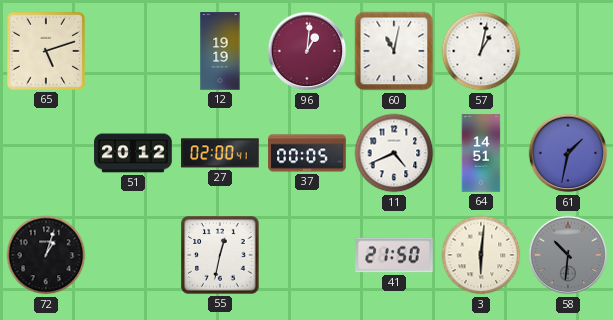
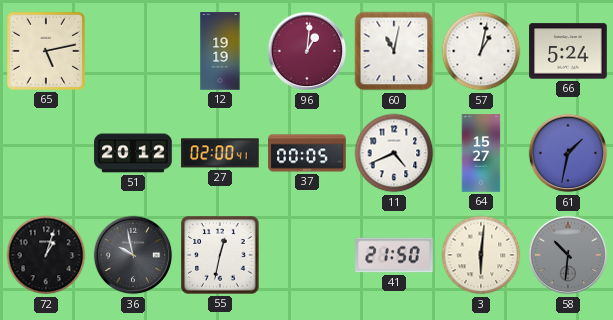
65: 5:12 -> 5:13 (46, 51)
66: none -> 5:24 (568, 51)
64: 14:51 -> 15:27 (481, 153)
36: none -> 9:58 (133, 255)
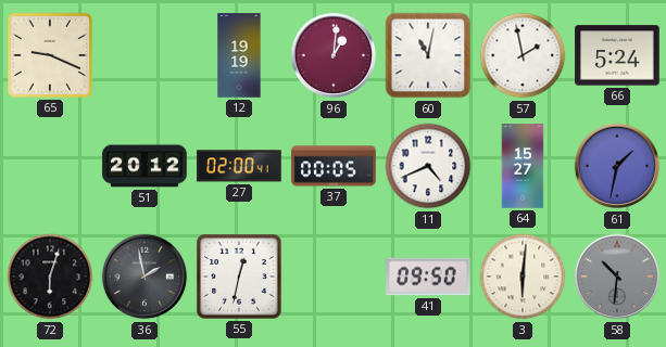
65: 5:13 -> 9:19 (50, 55)
57: 1:02 -> 1:58 (523, 55)
72: 1:03 -> 6:03 (50, 277)
36: 9:58 -> 1:58 (144, 277)
41: 21:50 -> 09:50 (428, 277)
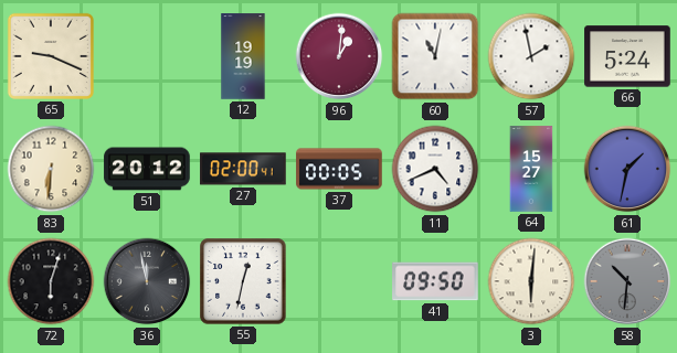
83: none -> 6:31 (51, 169)
36: 1:58 -> 11:58 (147, 281)
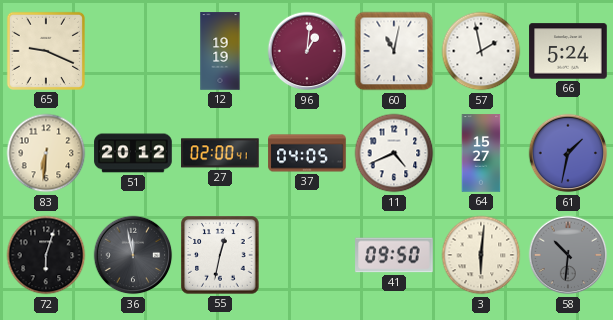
37: 00:05 -> 04:05 (307, 153)
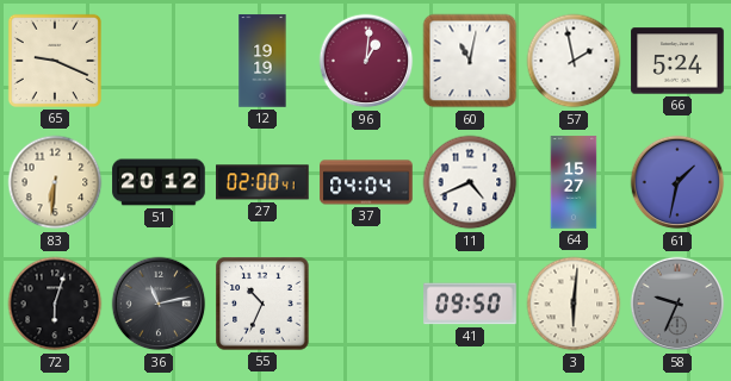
37: 04:05 -> 04:04 (366, 182)
36: 11:58 -> 11:13 (159, 304)
55: 12:32 -> 10:34 (262, 304)
58: 10:31 -> 9:34 (677, 304)
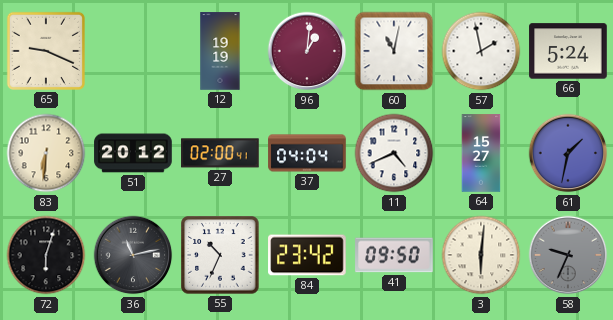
84: none -> 23:42 (307, 255)
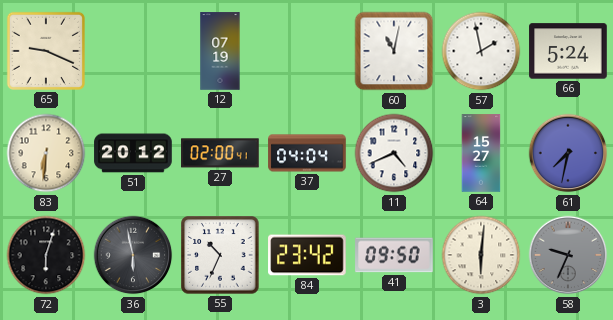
12: 19:19 -> 07:19 (220, 51)
96: 1:01 -> none (307, 51)
61: 1:32 -> 7:32 (568, 153)
36: 11:13 -> 5:58 (133, 255)
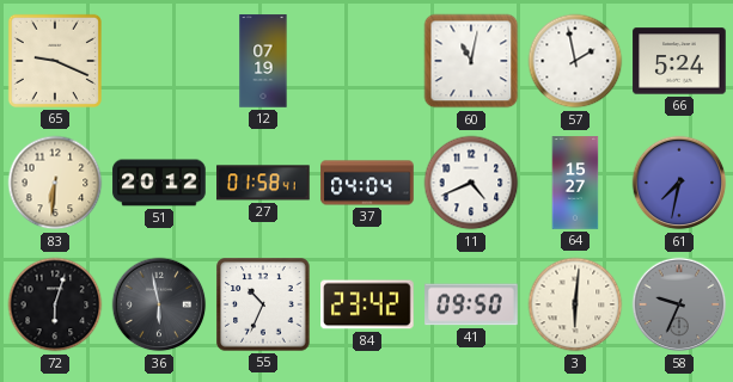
27: 02:00 -> 01:58 (263, 183)
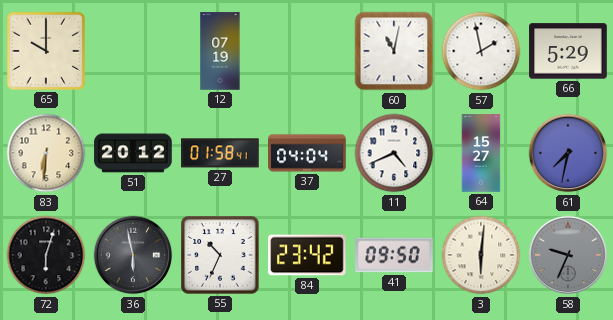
65: 9:19 -> 10:00 (46, 51)
66: 5:24 -> 5:29 (568, 51)
